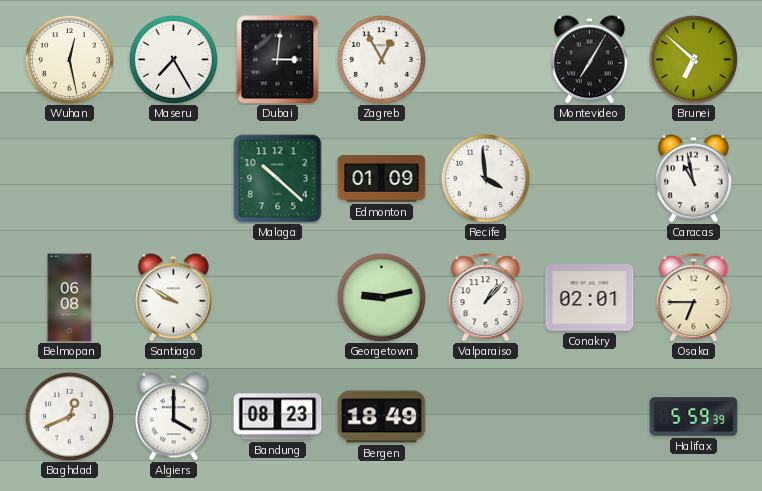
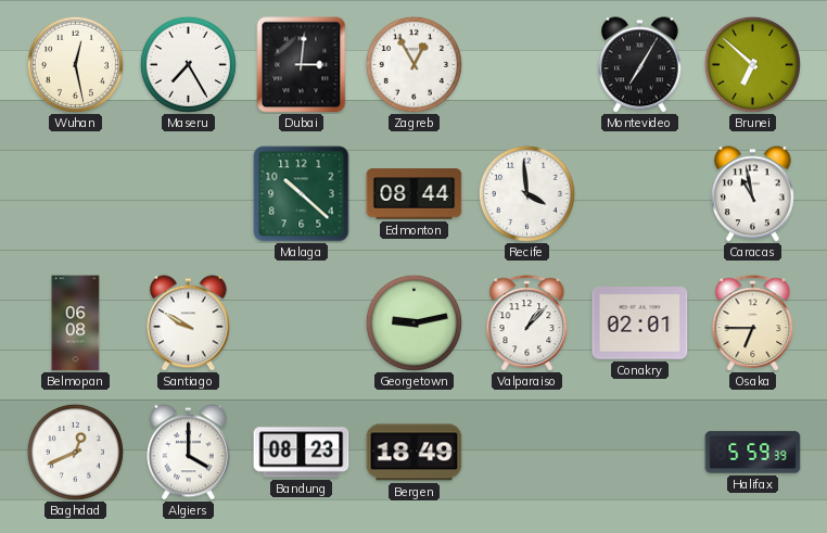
Edmonton: 01:09 -> 08:44 (415, 194)
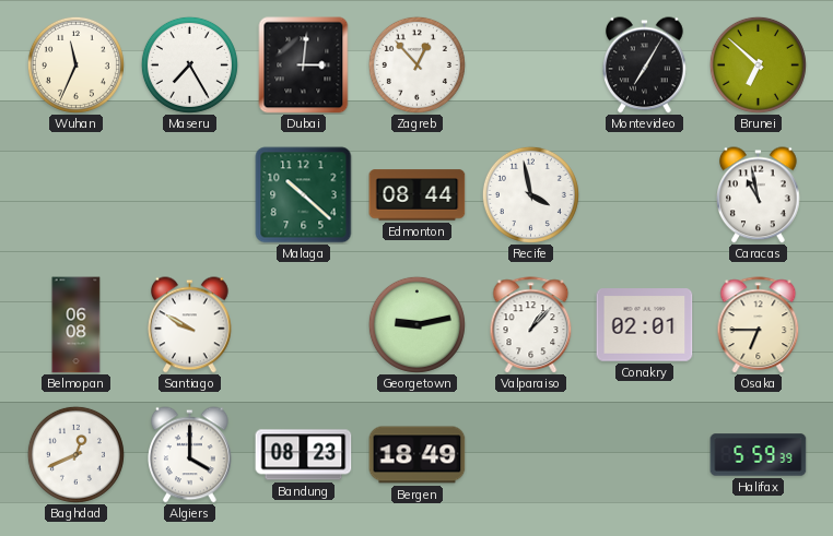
Wuhan: 12:28 -> 11:34 (75, 64)
Zagreb: 12:55 -> 12:53 (416, 64)
Recife: 3:59 -> 3:58 (530, 194)
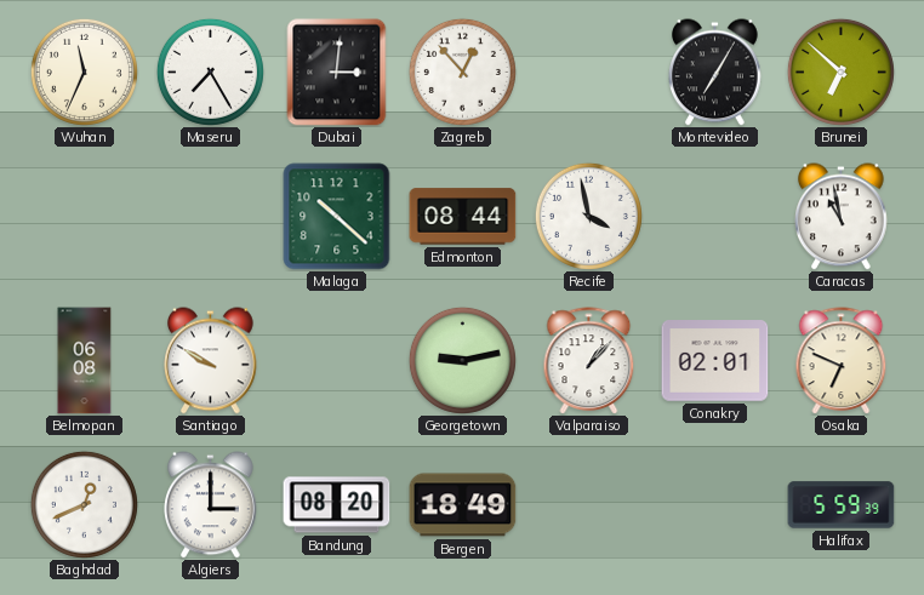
Osaka: 6:45 -> 6:49 (842, 361)
Algiers: 4:00 -> 3:00 (211, 505)
Bandung: 08:23 -> 08:20 (337, 505)
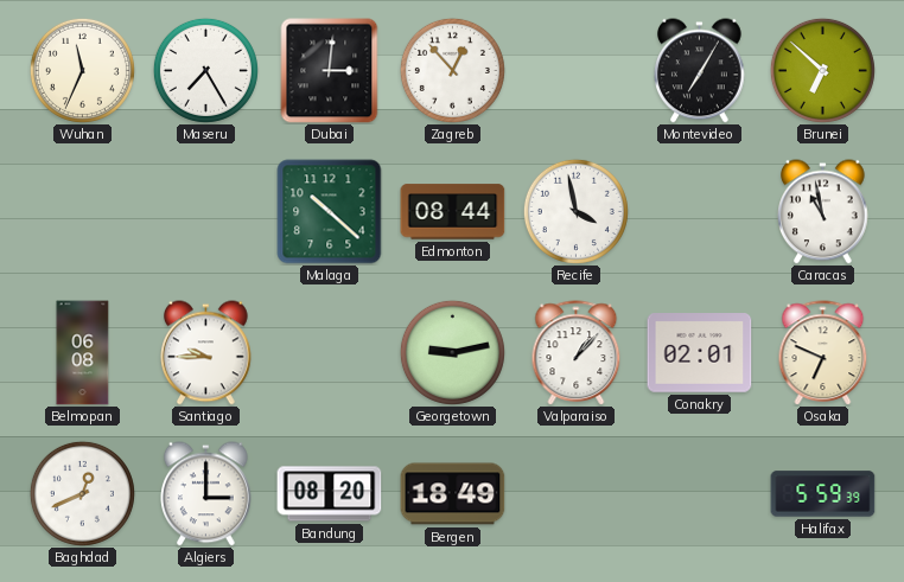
Santiago: 9:50 -> 9:45 (206, 353)
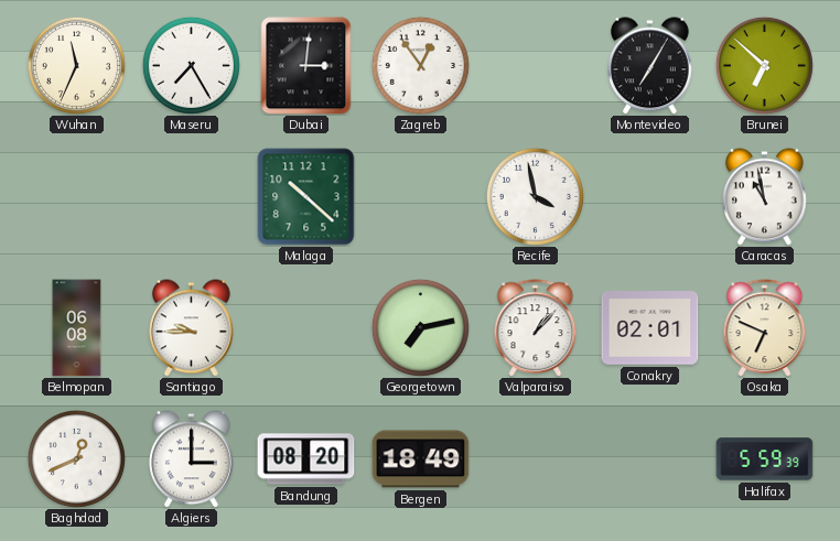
Zagreb: 12:53 -> 12:54 (420, 65)
Edmonton: 08:44 -> none (453, 212)
Georgetown: 9:13 -> 7:13 (420, 327)
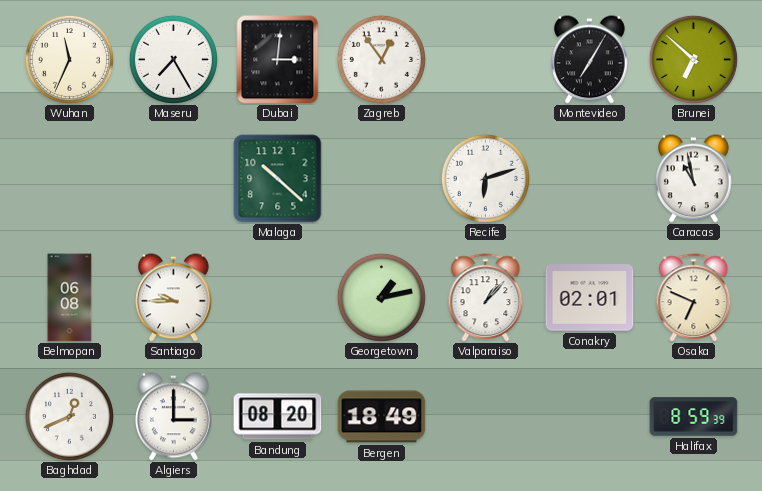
Recife: 3:58 -> 6:12 (485, 178)
Georgetown: 7:13 -> 1:13 (381, 297)
Halifax: 5:59 -> 8:59 (694, 417)
